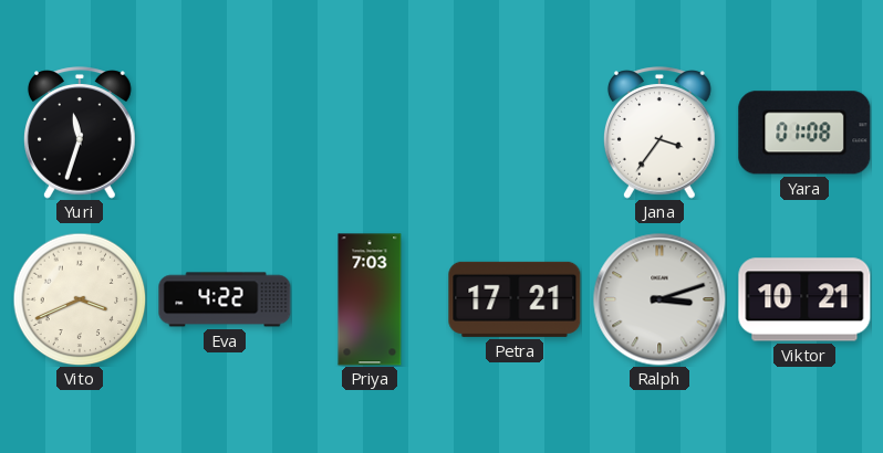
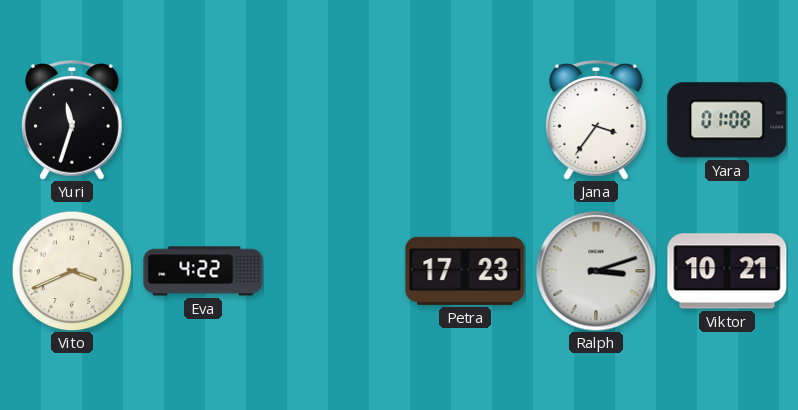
Priya: 7:03 -> none (370, 299)
Petra: 17:21 -> 17:23 (465, 271)
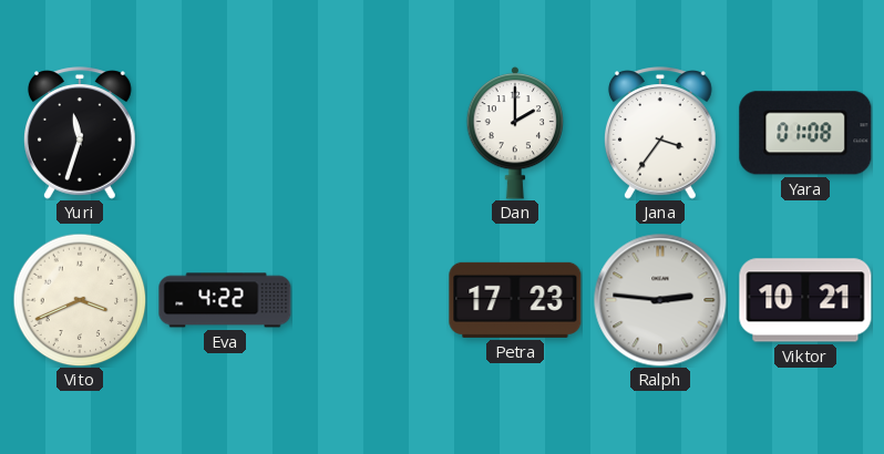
Dan: none -> 2:00 (515, 133)
Ralph: 3:12 -> 2:46 (660, 300)
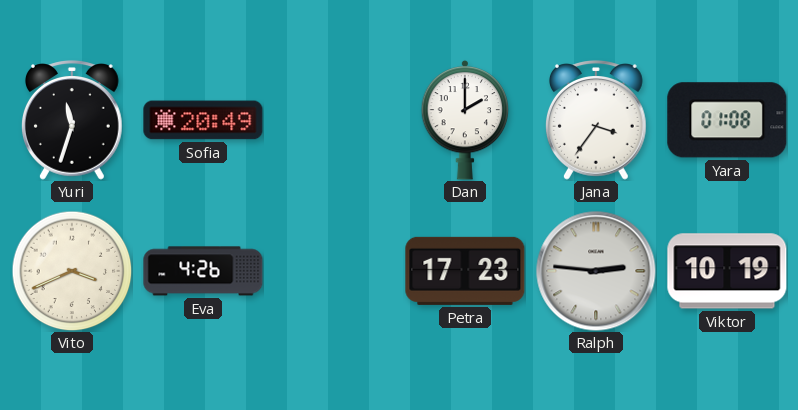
Sofia: none -> 20:49 (203, 120)
Eva: 4:22 -> 4:26 (203, 271)
Viktor: 10:21 -> 10:19 (727, 271)
